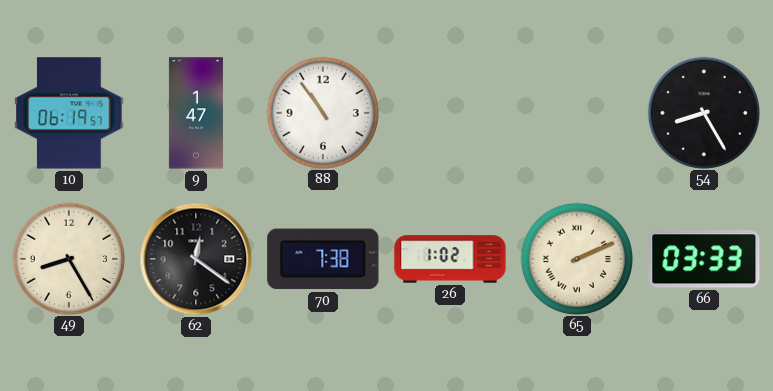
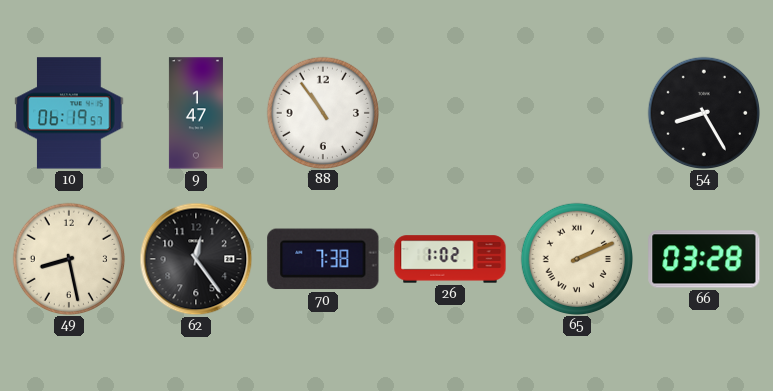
49: 8:25 -> 8:28 (68, 258)
62: 12:21 -> 12:24 (196, 259)
66: 03:33 -> 03:28 (704, 259)
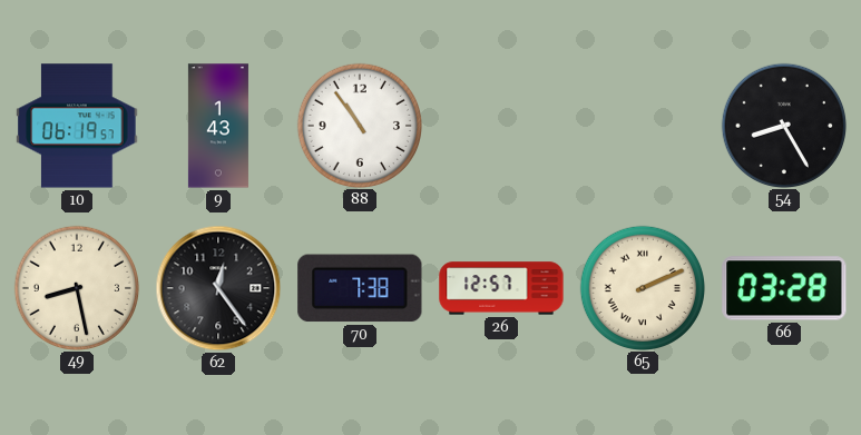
9: 1:47 -> 1:43 (218, 126)
26: 1:02 -> 12:57 (501, 288)
